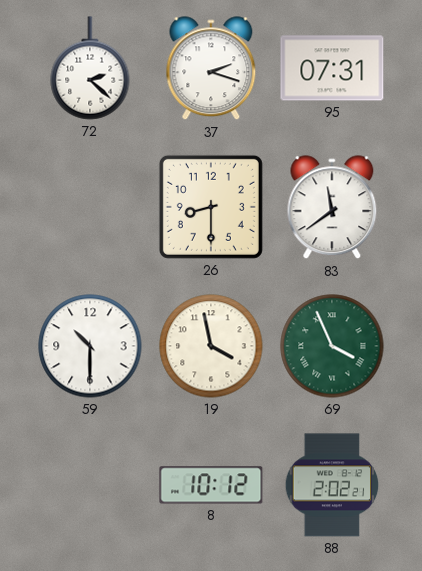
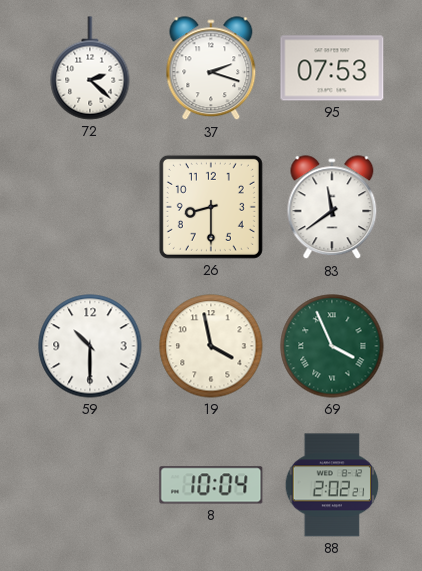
95: 07:31 -> 07:53 (332, 68)
8: 10:12 -> 10:04 (211, 485)
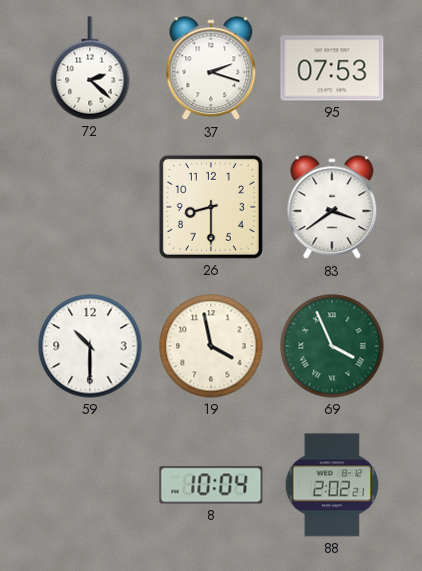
83: 11:39 -> 3:39 (332, 208)
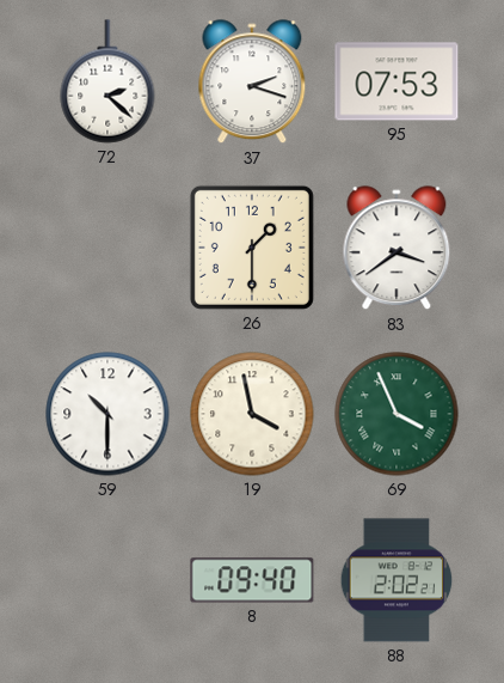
26: 8:30 -> 1:30 (252, 248)
8: 10:04 -> 09:40 (252, 580)
